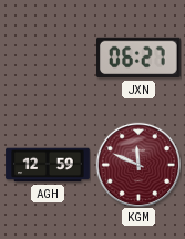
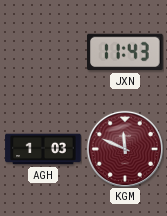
JXN: 06:27 -> 11:43 (126, 52)
AGH: 12:59 -> 1:03 (43, 149)
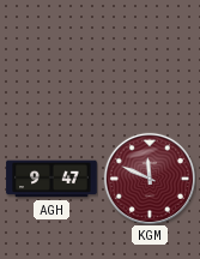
JXN: 11:43 -> none (126, 52)
AGH: 1:03 -> 9:47 (51, 179)
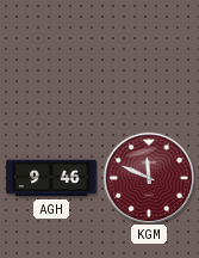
AGH: 9:47 -> 9:46 (51, 178)
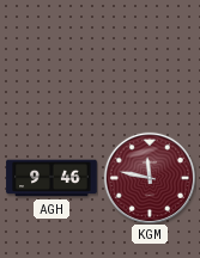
KGM: 11:49 -> 11:47 (149, 177)
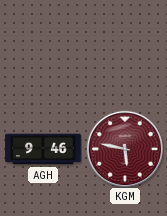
KGM: 11:47 -> 5:47 (124, 148)
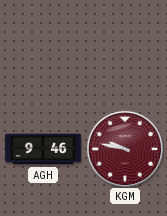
KGM: 5:47 -> 9:47 (124, 148)
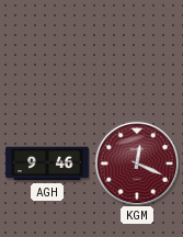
KGM: 9:47 -> 12:19 (136, 162)
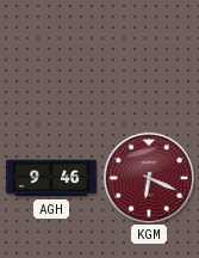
KGM: 12:19 -> 6:19 (148, 177)
